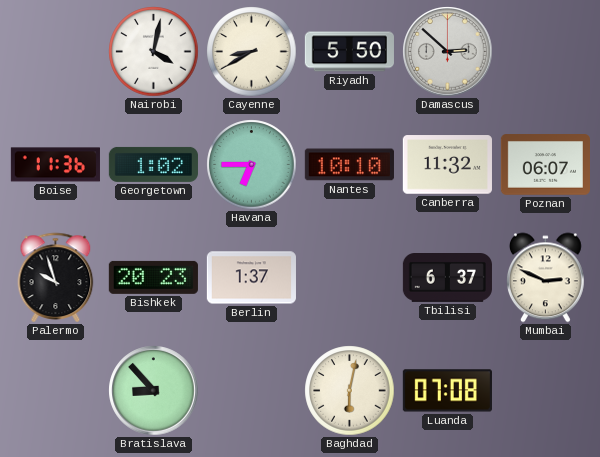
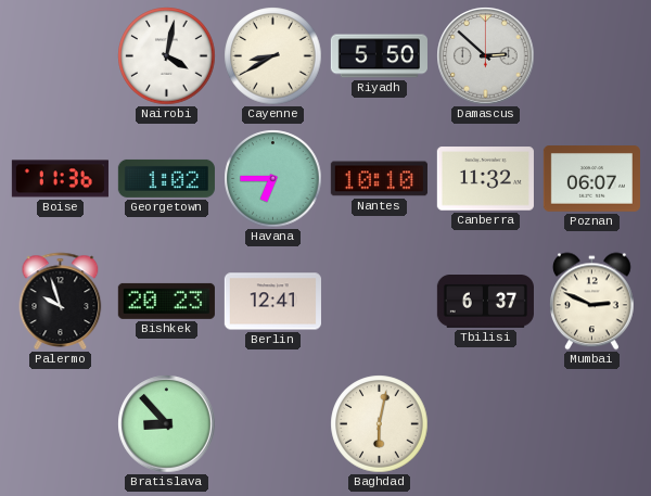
Berlin: 1:37 -> 12:41 (272, 302)
Luanda: 07:08 -> none (447, 391)
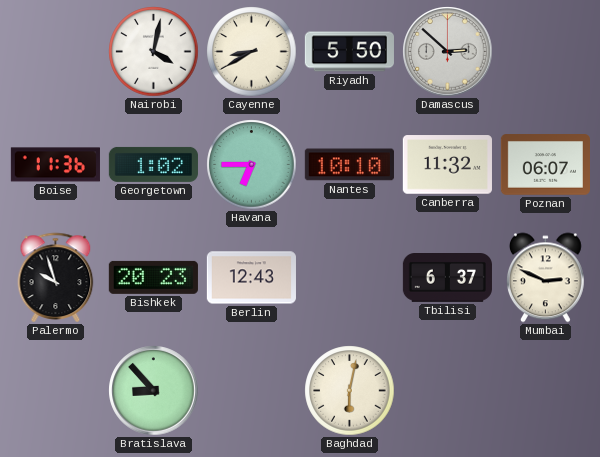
Berlin: 12:41 -> 12:43 (251, 278)
